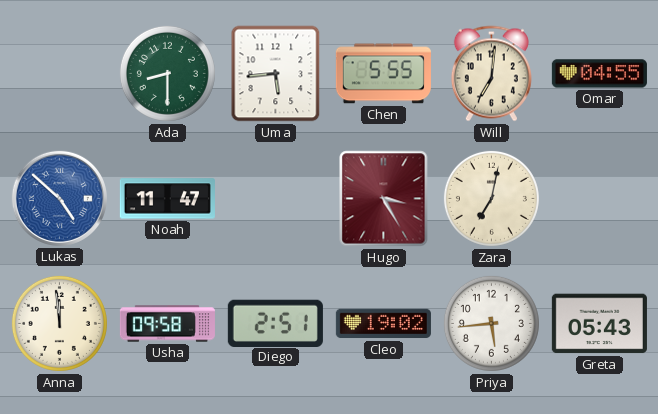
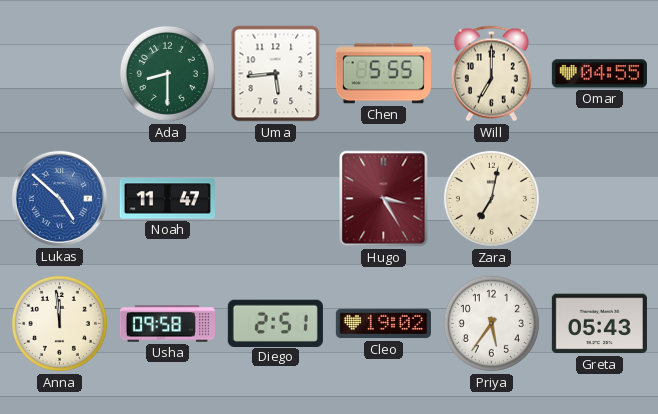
Will: 7:01 -> 7:00 (491, 74)
Priya: 5:44 -> 5:36 (491, 323)
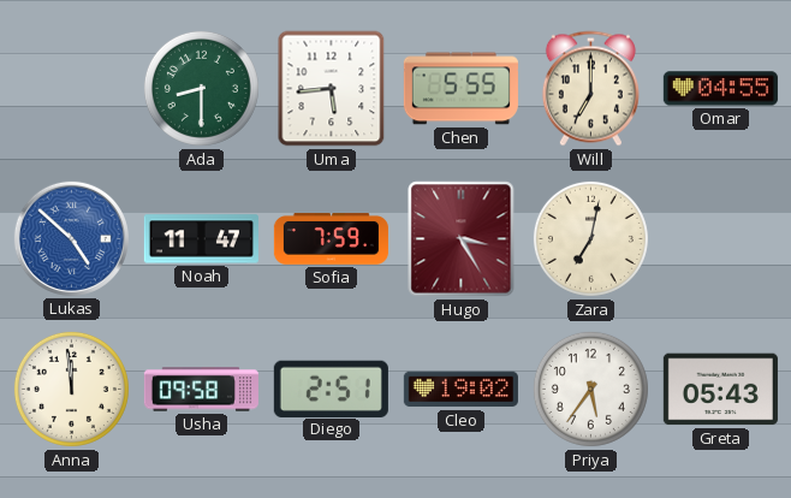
Sofia: none -> 7:59 (331, 239)
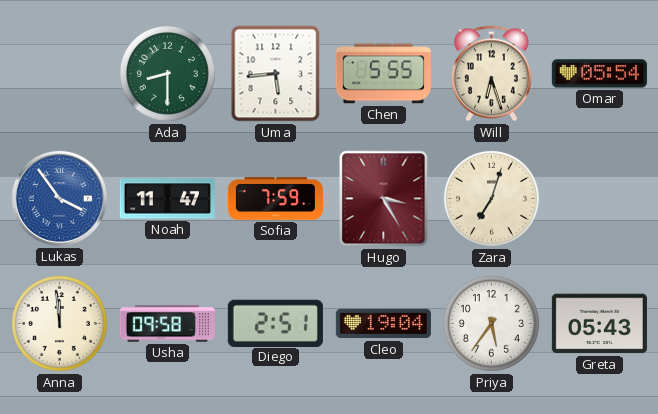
Will: 7:00 -> 6:27 (491, 74)
Omar: 04:55 -> 05:54 (599, 74)
Lukas: 4:52 -> 3:54 (59, 198)
Zara: 7:02 -> 7:03 (491, 198)
Cleo: 19:02 -> 19:04 (383, 324)
